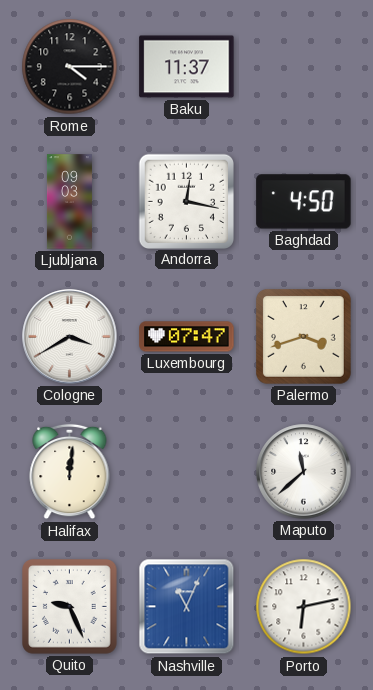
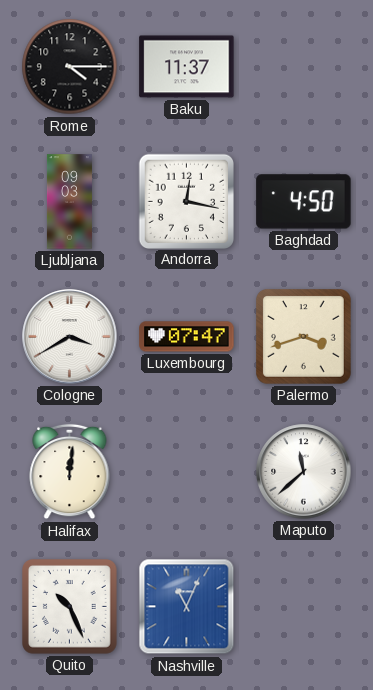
Quito: 9:26 -> 10:26 (70, 607)
Porto: 6:13 -> none (304, 607)
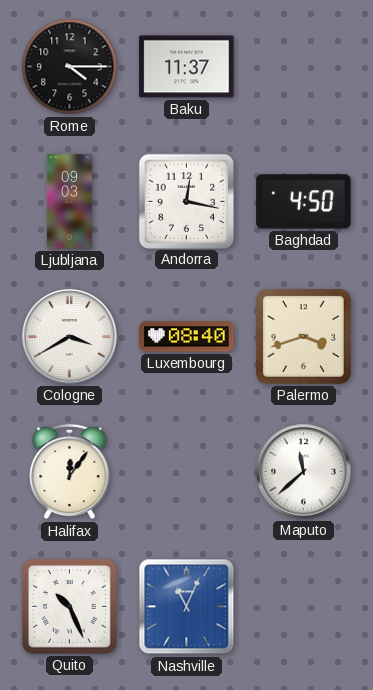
Luxembourg: 07:47 -> 08:40 (187, 337)
Halifax: 12:01 -> 12:06 (70, 472)
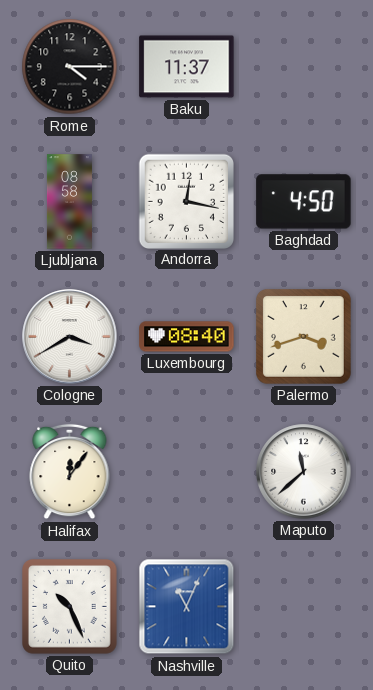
Ljubljana: 09:03 -> 08:58 (69, 202)
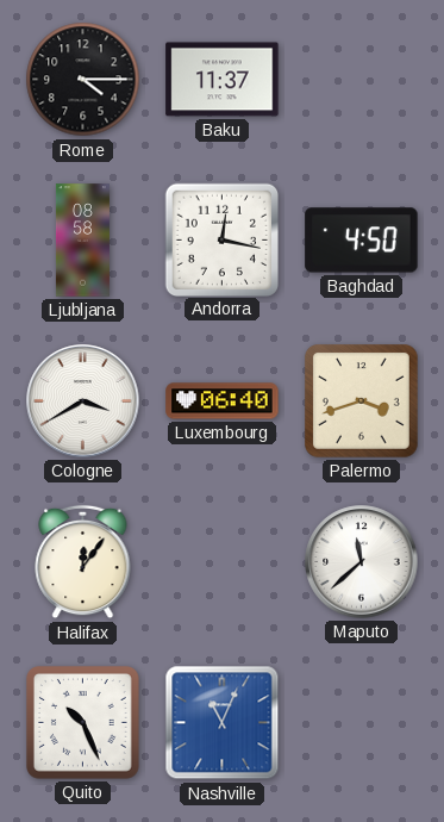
Luxembourg: 08:40 -> 06:40 (223, 401)
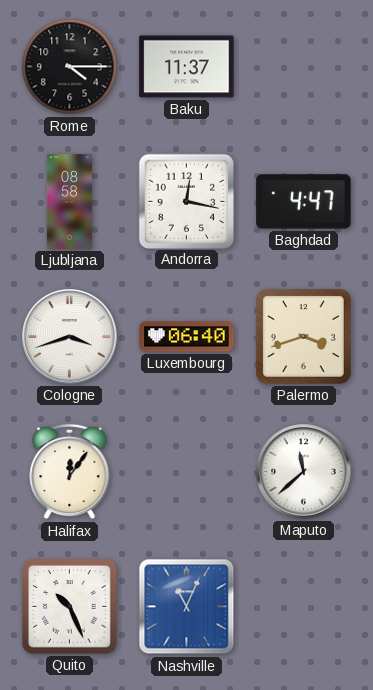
Baghdad: 4:50 -> 4:47 (304, 202)
Cologne: 3:40 -> 3:42 (70, 337)
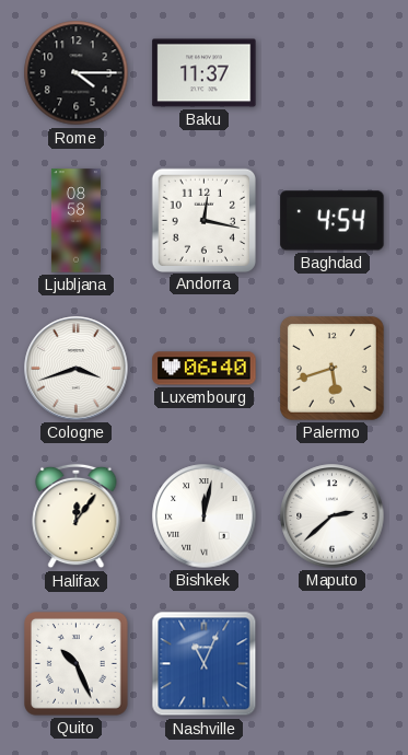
Baghdad: 4:47 -> 4:54 (333, 221)
Palermo: 3:42 -> 5:42 (333, 369)
Bishkek: none -> 12:02 (205, 516)
Maputo: 11:38 -> 2:38 (333, 516)
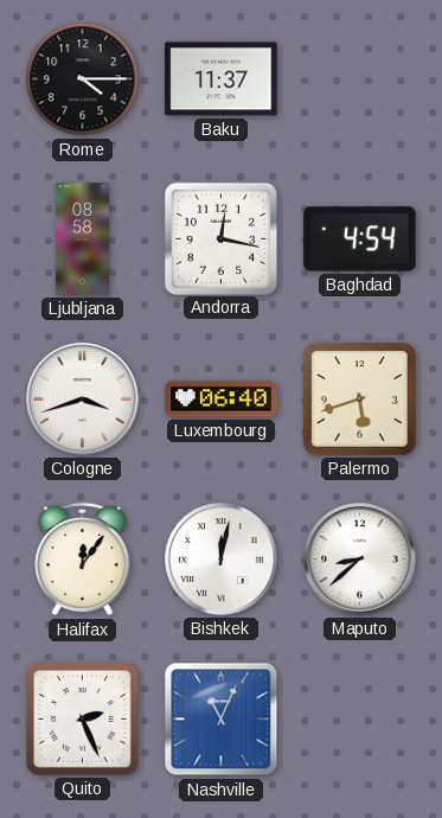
Maputo: 2:38 -> 8:38 (360, 560)
Quito: 10:26 -> 2:26 (83, 720)
